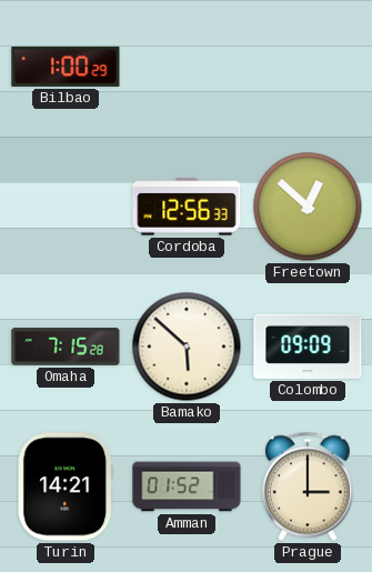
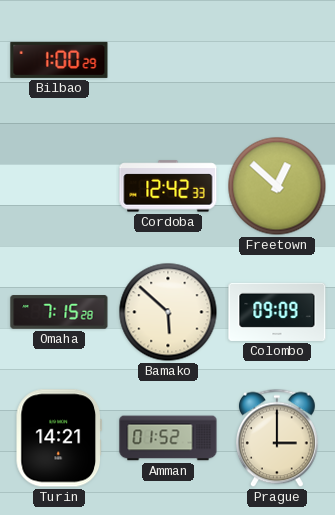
Cordoba: 12:56 -> 12:42 (168, 186)
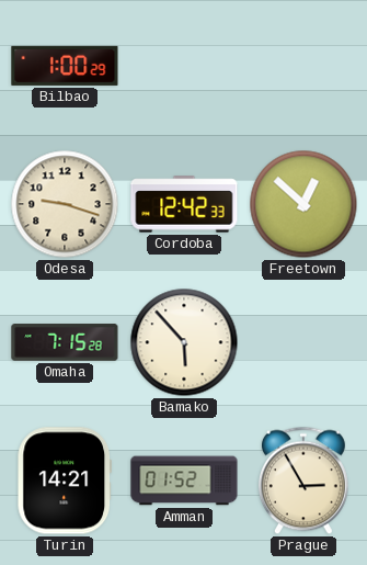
Odesa: none -> 9:18 (65, 204)
Bamako: 5:52 -> 5:53 (184, 342)
Colombo: 09:09 -> none (277, 312)
Prague: 3:00 -> 2:55 (303, 481)
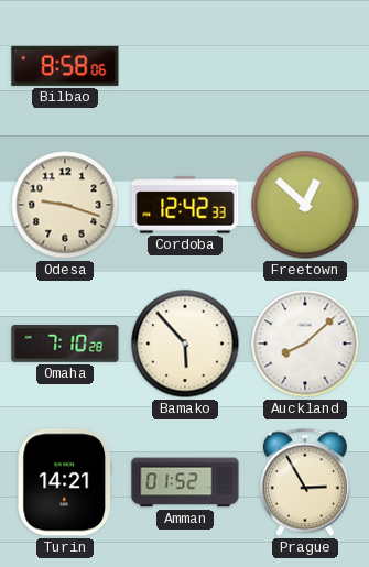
Bilbao: 1:00 -> 8:58 (65, 66)
Omaha: 7:15 -> 7:10 (65, 344)
Auckland: none -> 8:08 (305, 344)
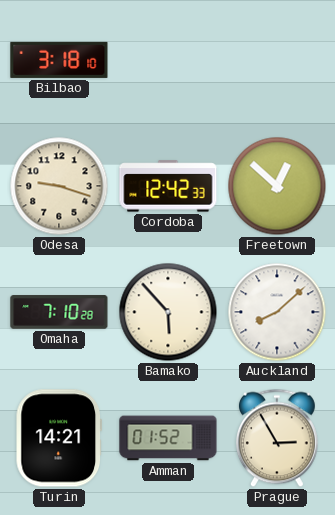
Bilbao: 8:58 -> 3:18 (59, 60)
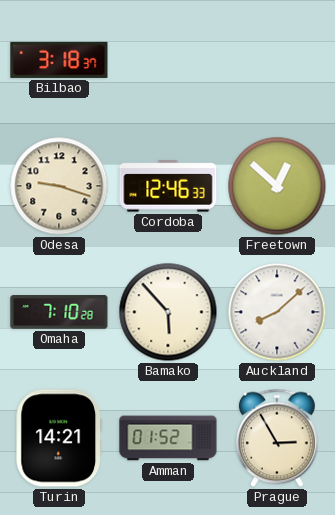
Bilbao: 3:18:10 -> 3:18:37 (59, 60)
Cordoba: 12:42 -> 12:46 (168, 186)
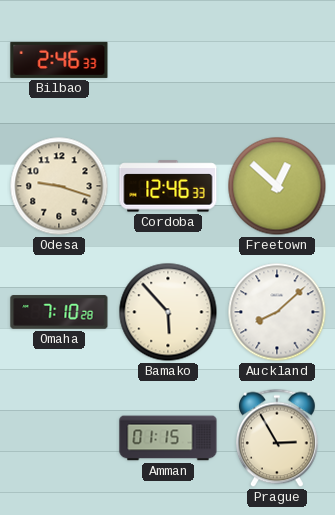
Bilbao: 3:18 -> 2:46 (59, 60)
Turin: 14:21 -> none (58, 438)
Amman: 01:52 -> 01:15 (168, 438)
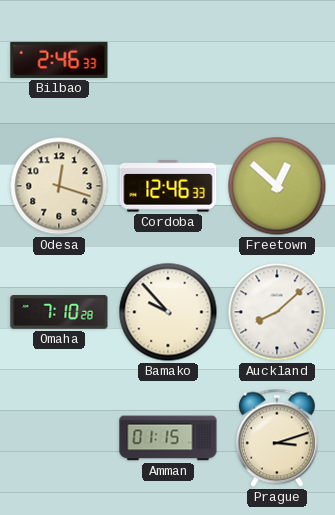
Odesa: 9:18 -> 12:18 (59, 186)
Bamako: 5:53 -> 9:53 (168, 312)
Prague: 2:55 -> 3:12 (277, 438)
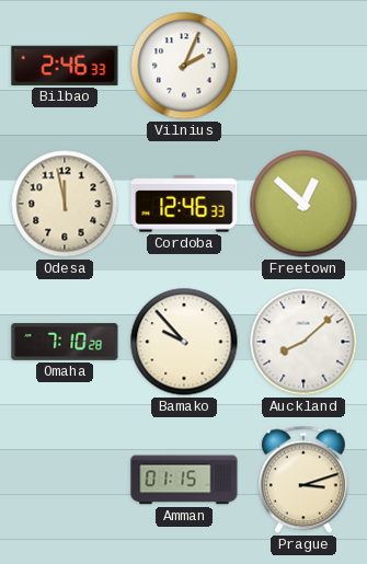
Vilnius: none -> 2:04 (184, 66)
Odesa: 12:18 -> 11:58 (65, 204)
